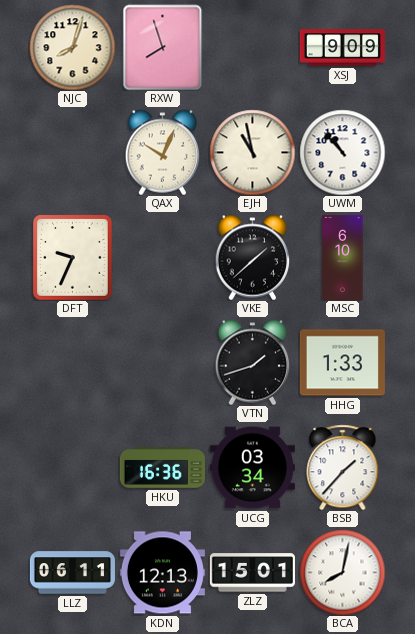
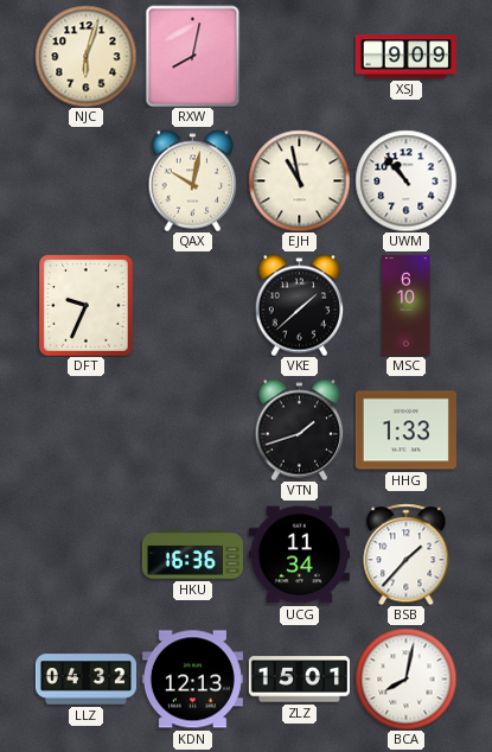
NJC: 8:03 -> 6:03 (85, 56)
RXW: 7:57 -> 8:02 (193, 56)
QAX: 10:04 -> 10:02 (193, 180)
UCG: 03:34 -> 11:34 (299, 555)
LLZ: 06:11 -> 04:32 (85, 680)
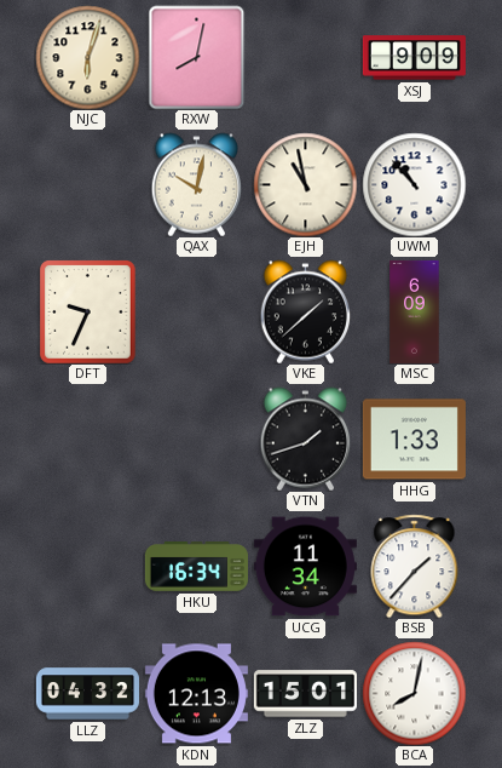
MSC: 6:10 -> 6:09 (415, 311)
HKU: 16:36 -> 16:34 (196, 567)
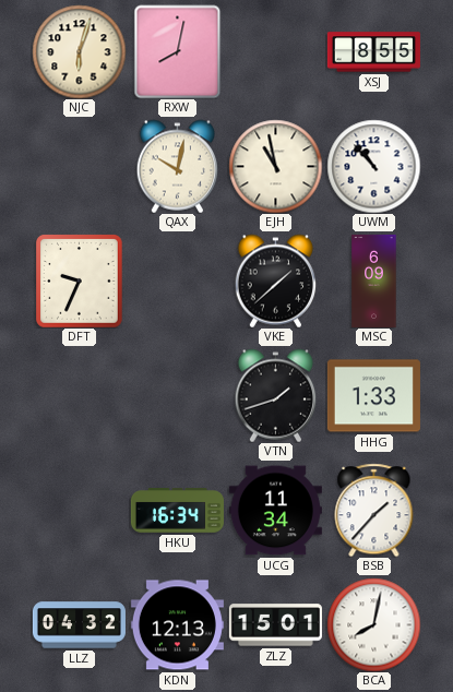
XSJ: 9:09 -> 8:55 (373, 52)
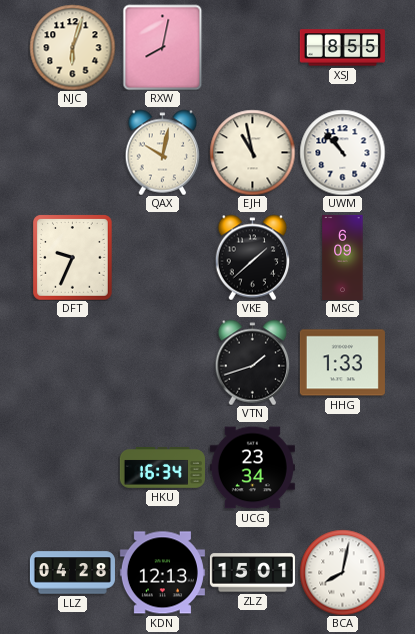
UCG: 11:34 -> 23:34 (252, 468)
BSB: 1:37 -> none (374, 510)
LLZ: 04:32 -> 04:28 (72, 573)
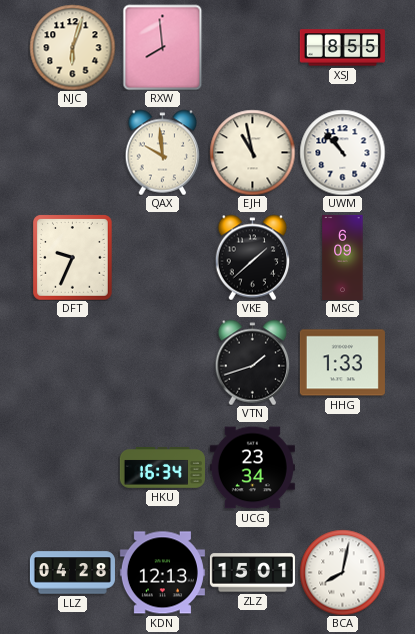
RXW: 8:02 -> 7:59 (163, 47)
QAX: 10:02 -> 9:59 (163, 152)
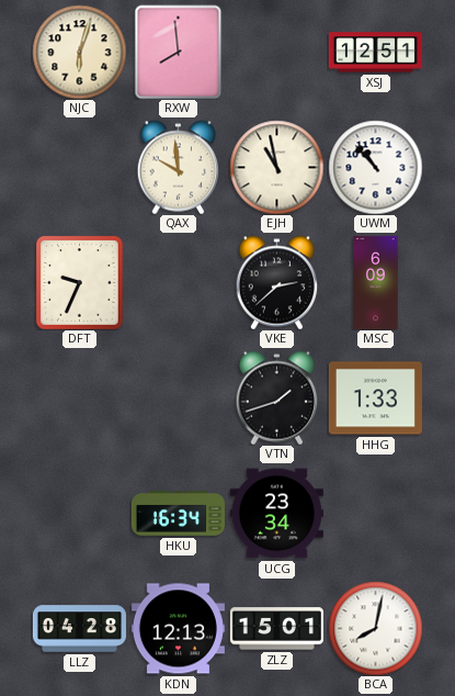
XSJ: 8:55 -> 12:51 (375, 53)
VKE: 1:38 -> 2:38 (277, 282)
